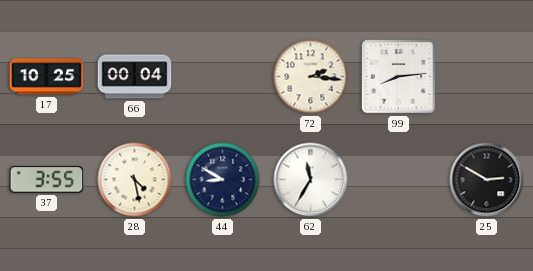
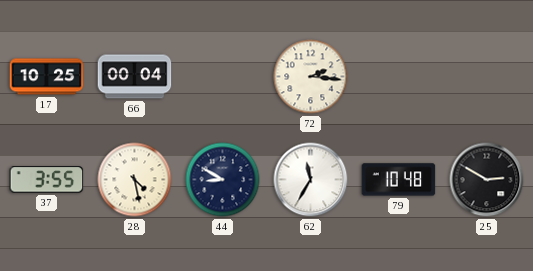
99: 8:14 -> none (399, 77)
79: none -> 10:48 (399, 180)
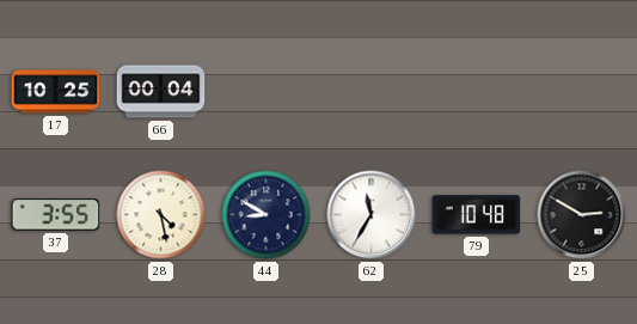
72: 2:16 -> none (311, 77)
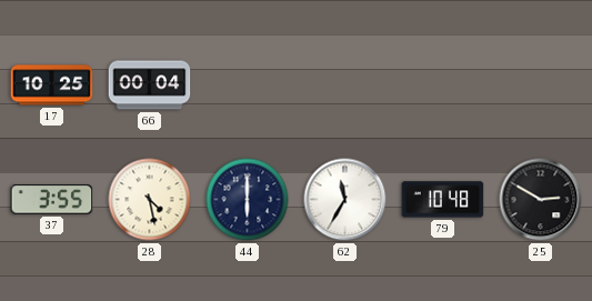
44: 8:50 -> 6:00 (248, 200)
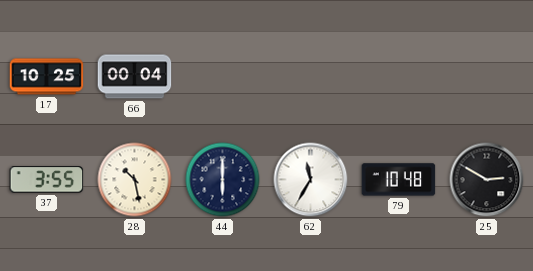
28: 4:28 -> 10:28 (135, 180)
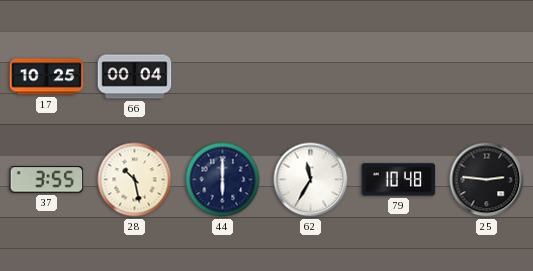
25: 2:50 -> 2:46 (487, 180)
